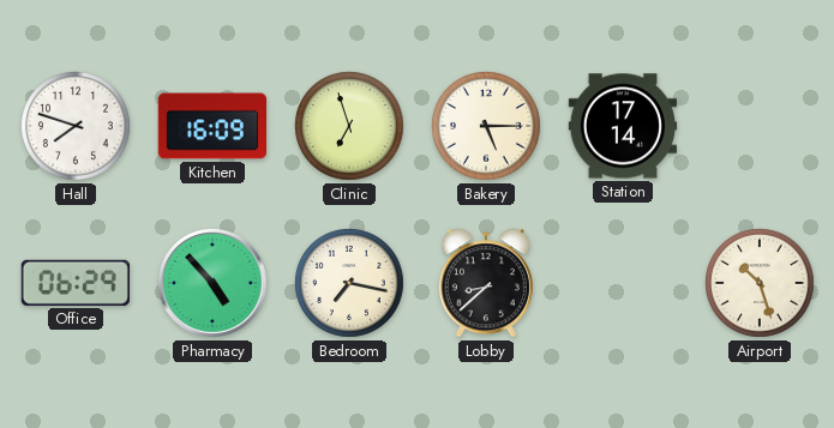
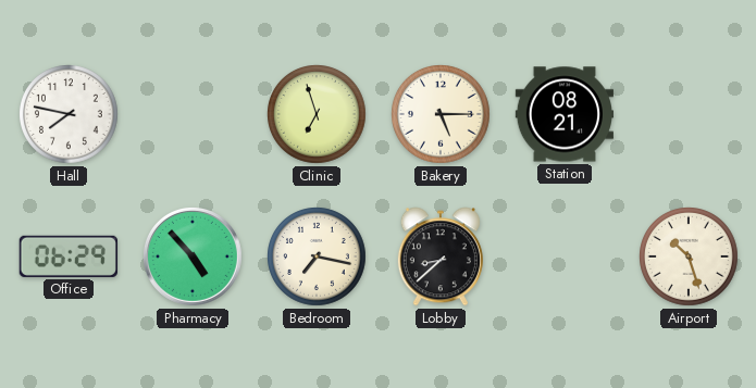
Hall: 7:48 -> 7:47 (70, 115)
Kitchen: 16:09 -> none (211, 126)
Station: 17:14 -> 08:21 (563, 114)
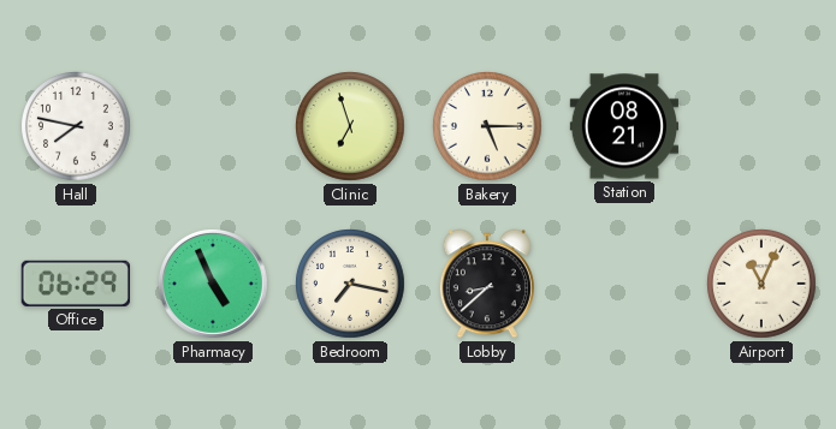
Pharmacy: 4:53 -> 4:56 (213, 284)
Airport: 10:27 -> 11:04 (763, 285)
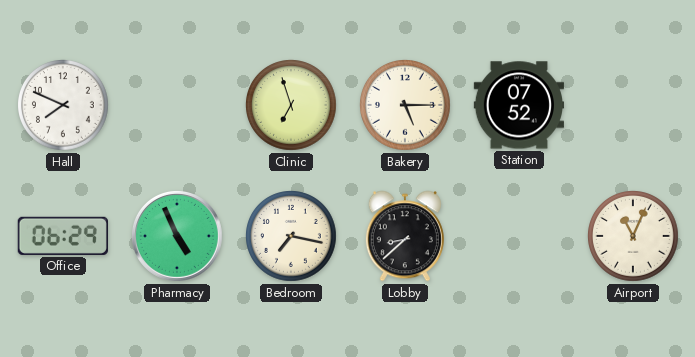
Hall: 7:47 -> 7:49 (64, 106)
Station: 08:21 -> 07:52 (518, 105)
